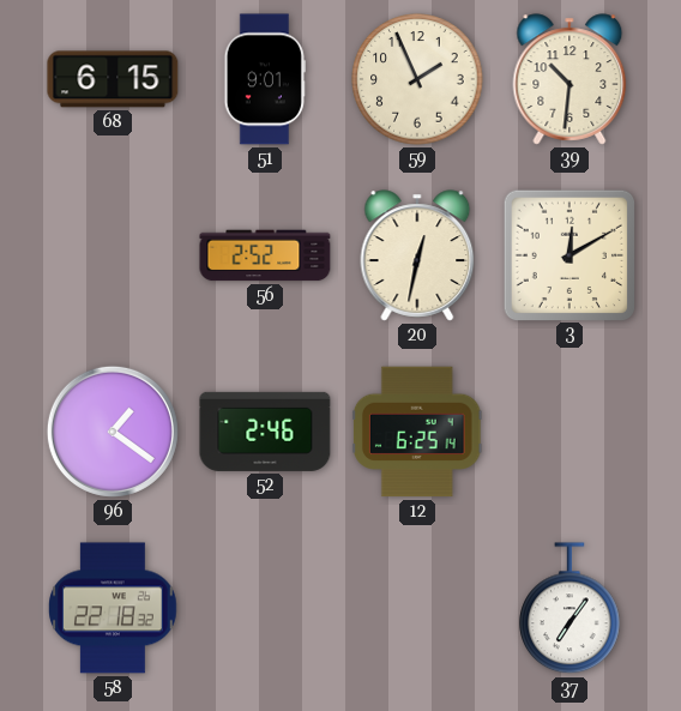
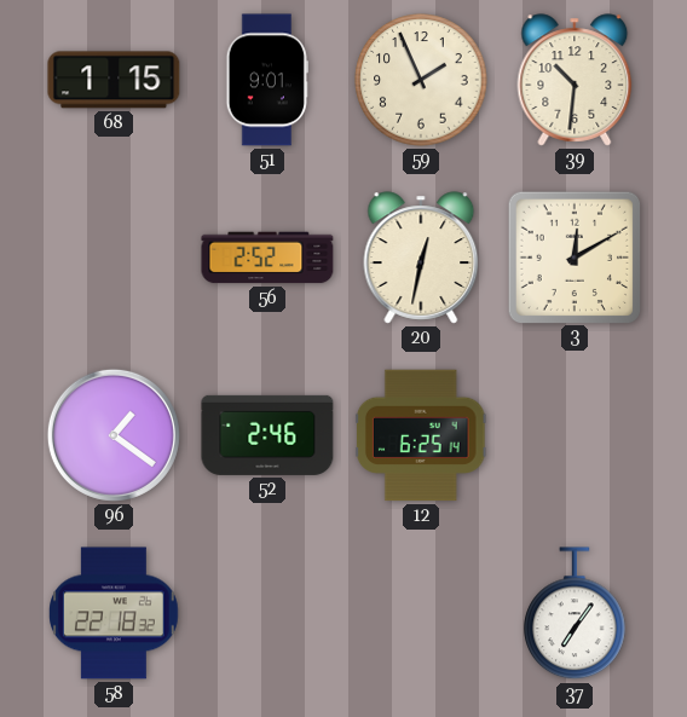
68: 6:15 -> 1:15 (114, 80)
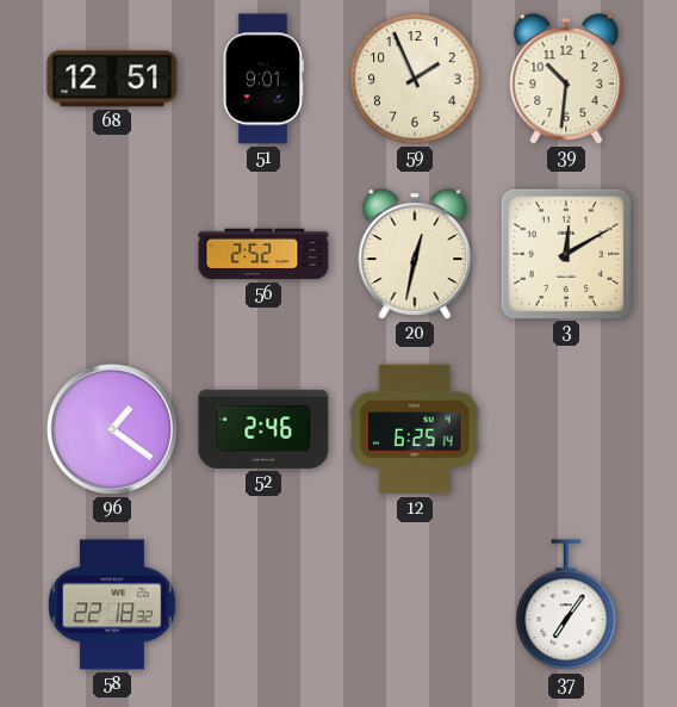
68: 1:15 -> 12:51 (112, 79)
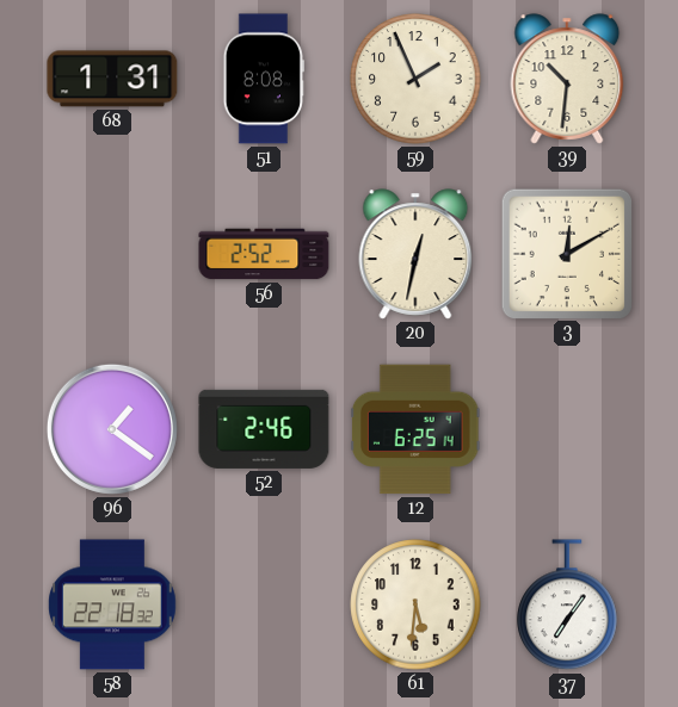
68: 12:51 -> 1:31 (112, 79)
51: 9:01 -> 8:08 (264, 79)
61: none -> 5:31 (415, 604)
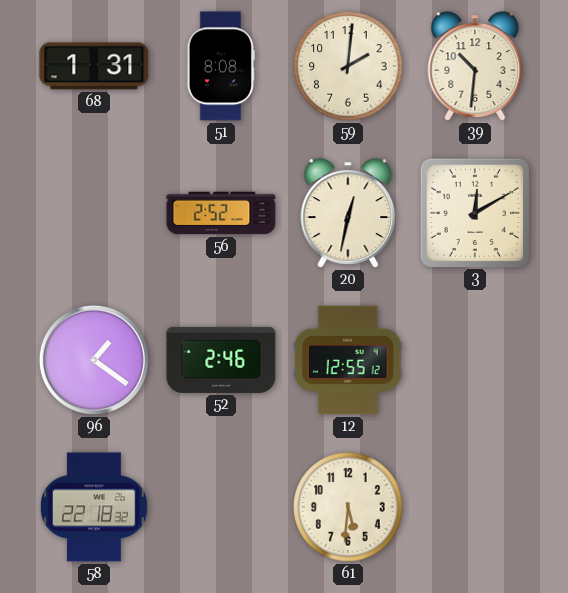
59: 1:56 -> 2:01 (348, 66)
12: 6:25 -> 12:55 (348, 360)
37: 7:06 -> none (567, 606)
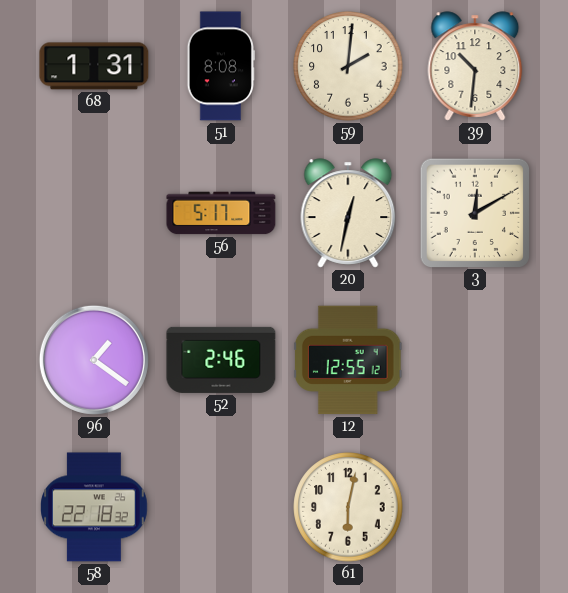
56: 2:52 -> 5:17 (221, 213)
61: 5:31 -> 6:02 (348, 507)
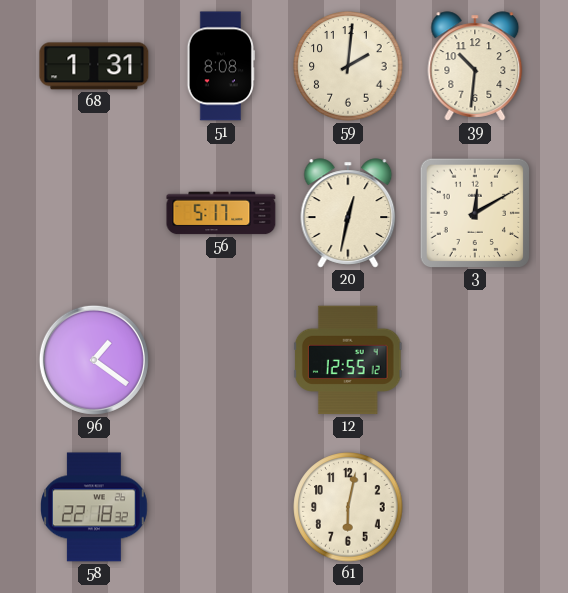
52: 2:46 -> none (221, 360)
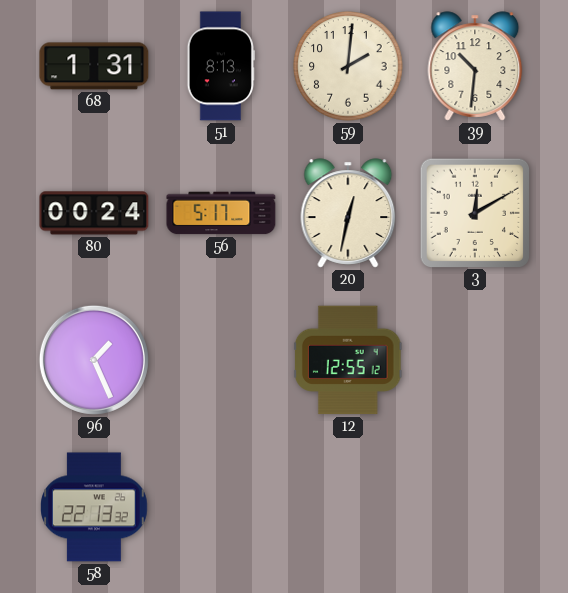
51: 8:08 -> 8:13 (221, 66)
80: none -> 00:24 (94, 213)
96: 1:21 -> 1:26 (94, 360)
58: 22:18 -> 22:13 (95, 507)
61: 6:02 -> none (348, 507)
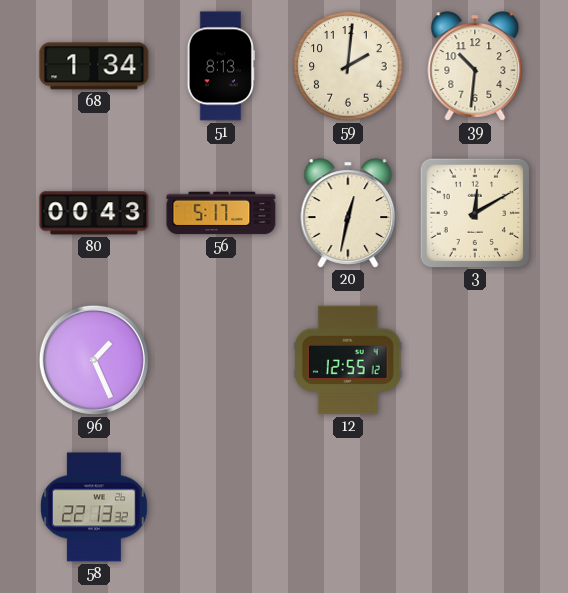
68: 1:31 -> 1:34 (94, 66)
80: 00:24 -> 00:43 (94, 213)
